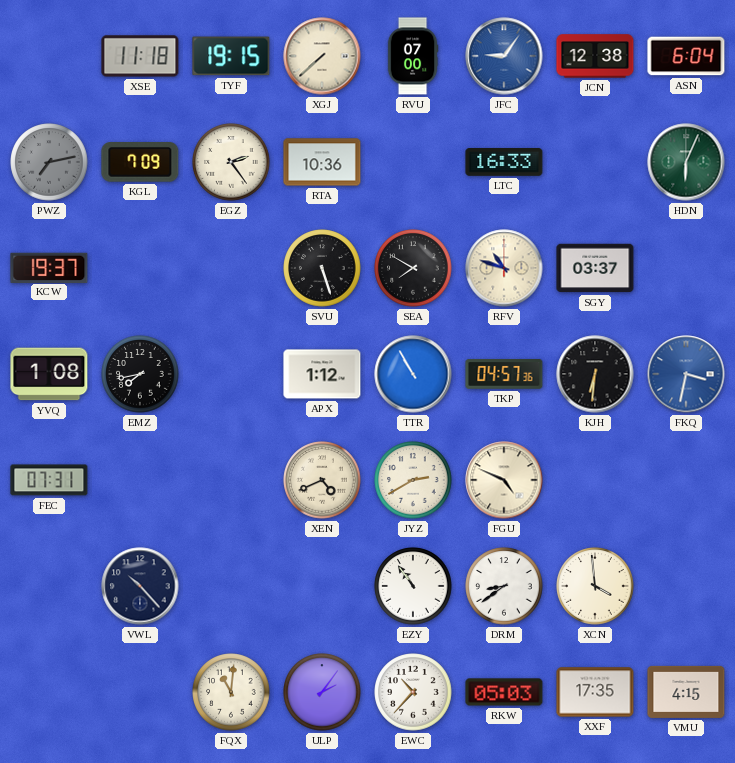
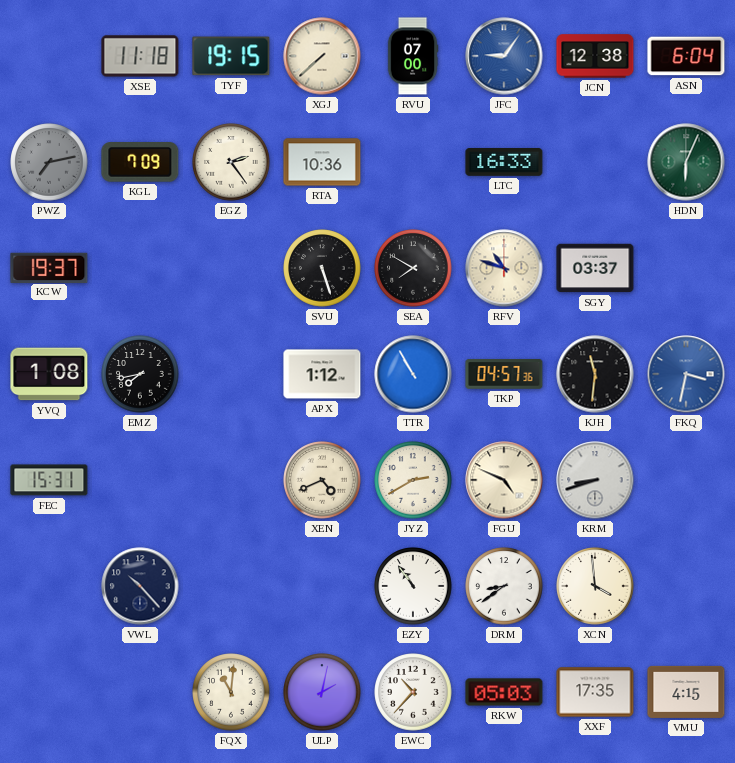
KJH: 6:31 -> 11:31 (595, 374)
FEC: 07:31 -> 15:31 (49, 480)
KRM: none -> 8:42 (595, 480)
ULP: 2:06 -> 2:02 (322, 692)
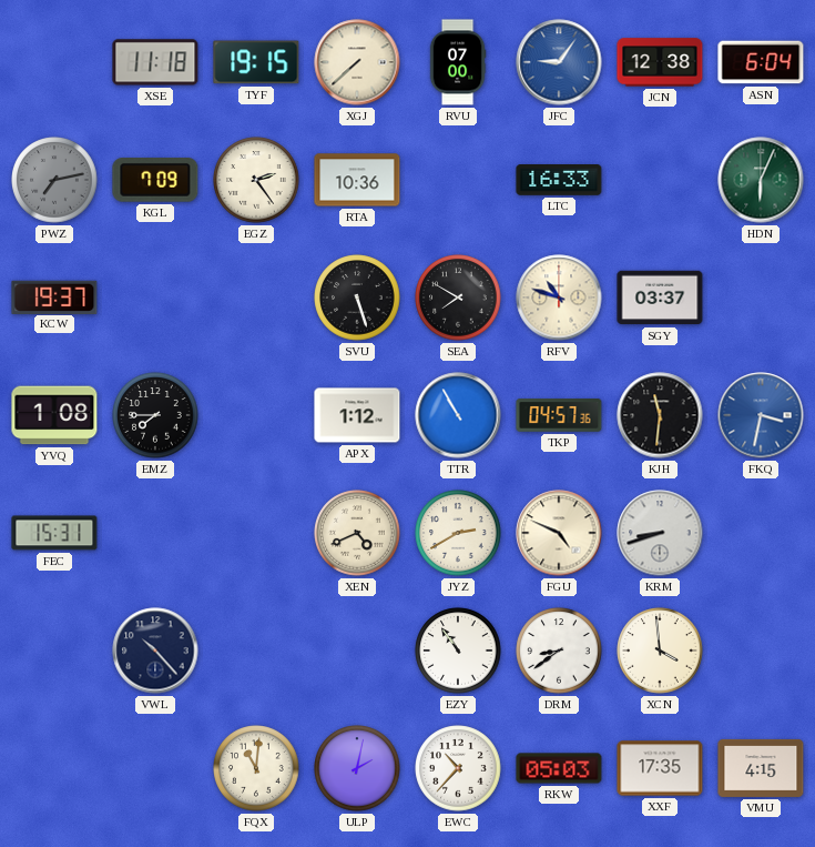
EMZ: 7:43 -> 7:45 (155, 415)
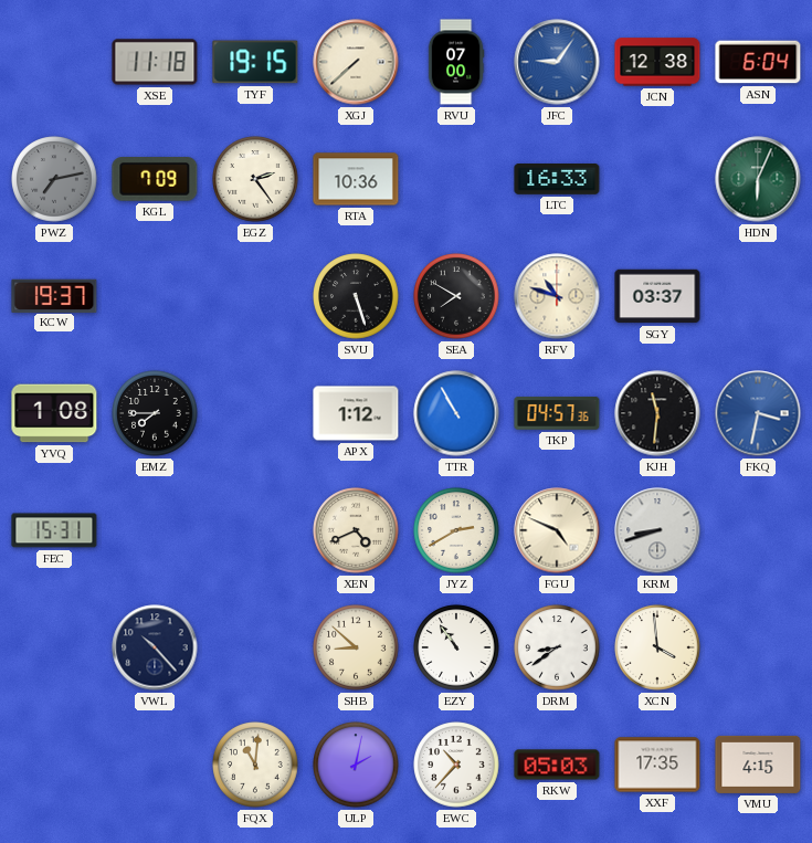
SHB: none -> 8:52 (356, 647)
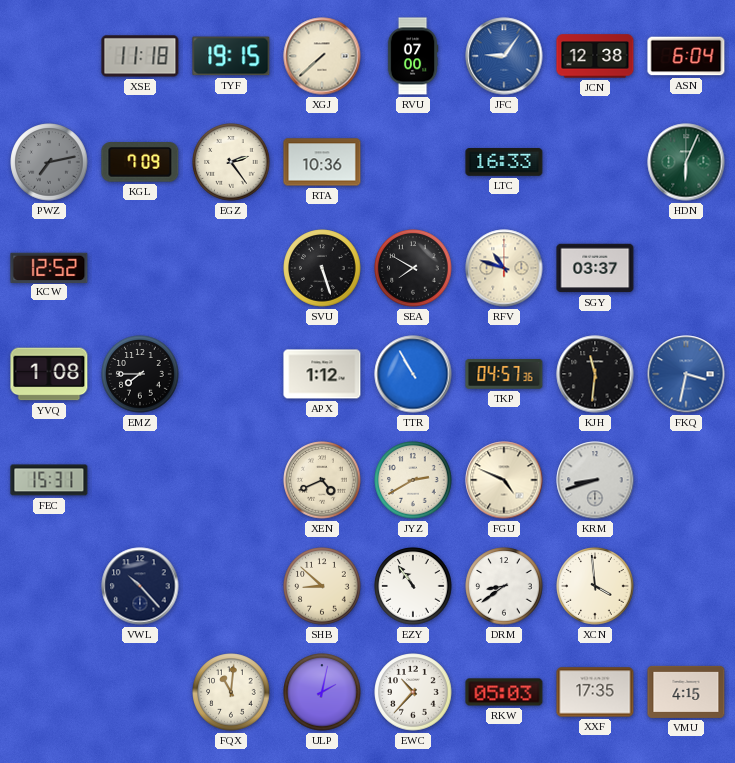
KCW: 19:37 -> 12:52 (49, 267)
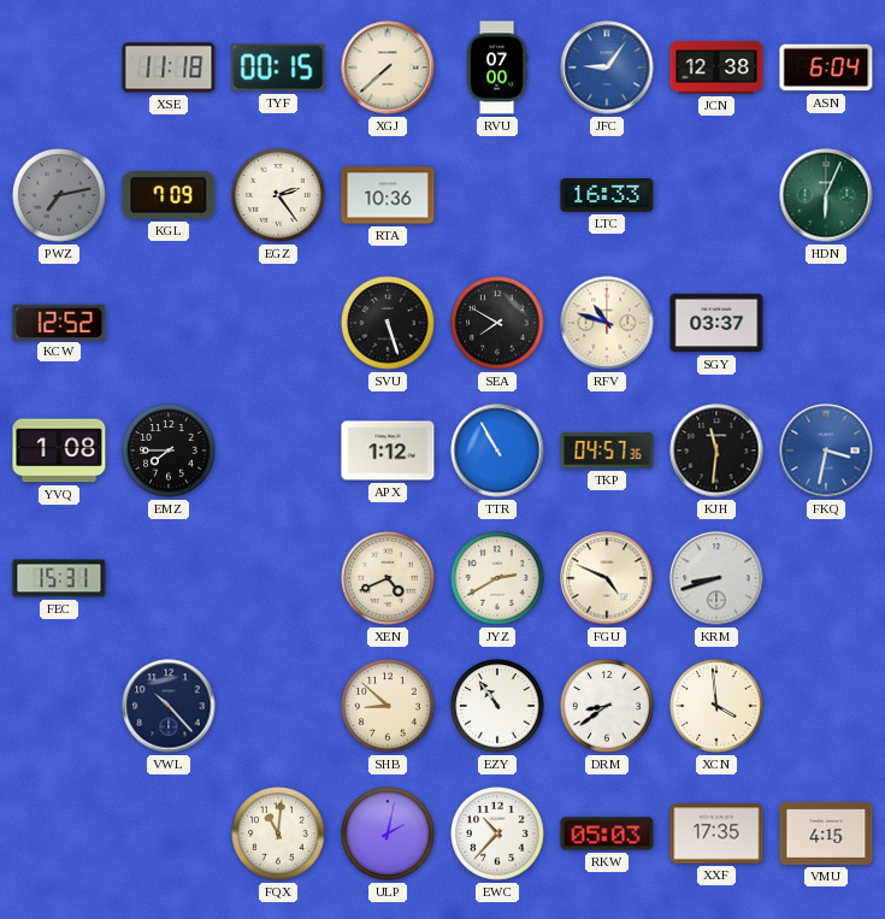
TYF: 19:15 -> 00:15 (278, 67)
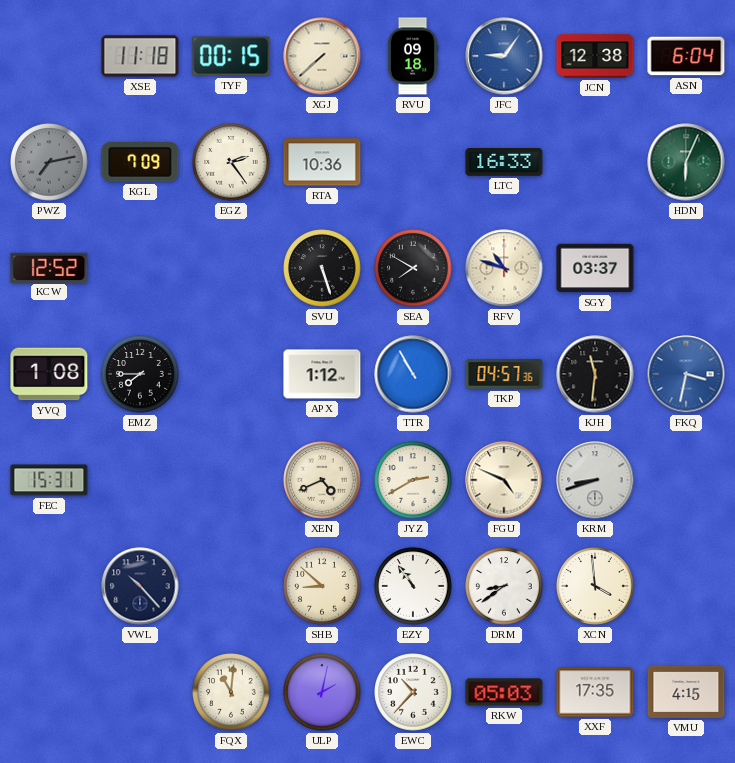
RVU: 07:00 -> 09:18 (413, 56)
